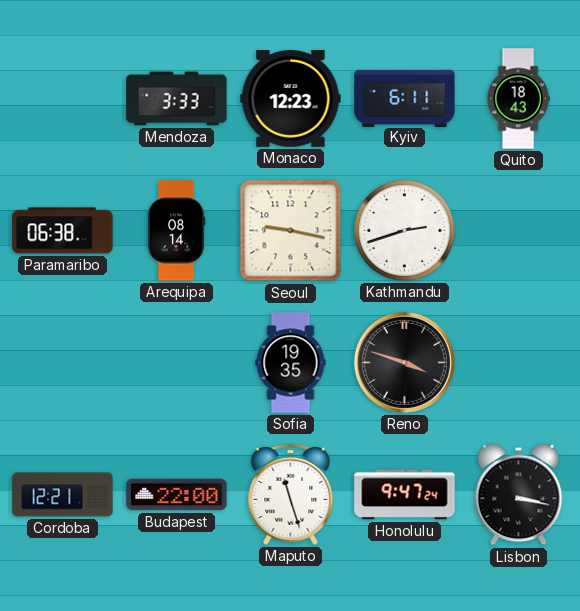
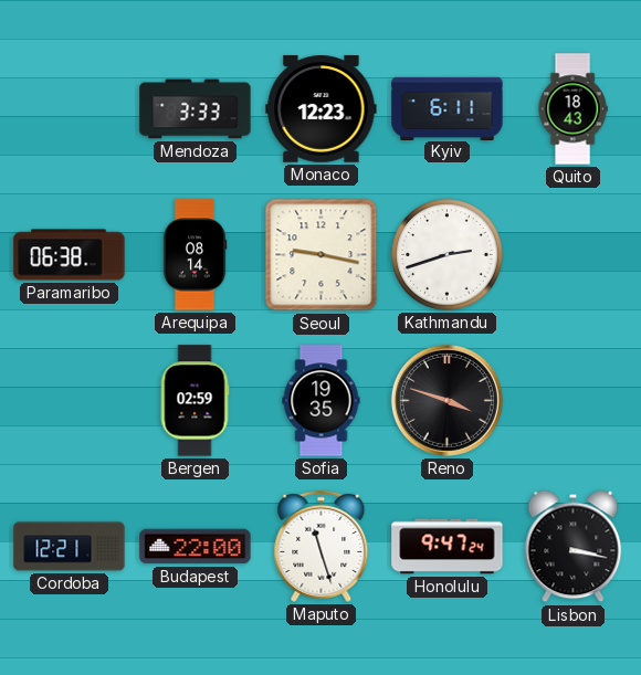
Bergen: none -> 02:59 (195, 401)
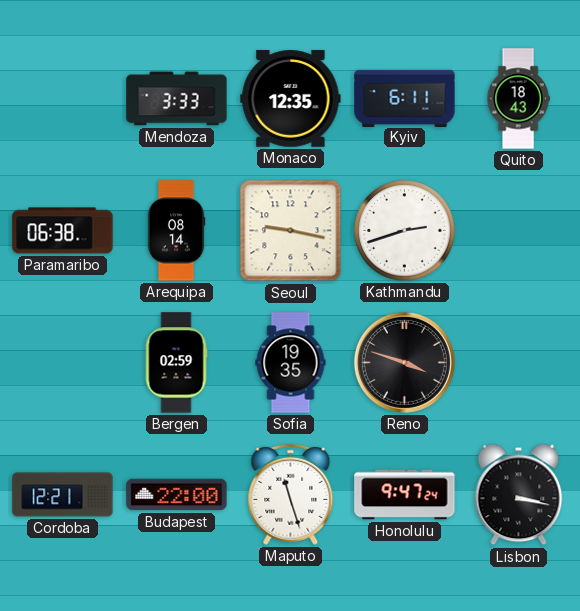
Monaco: 12:23 -> 12:35 (291, 99)
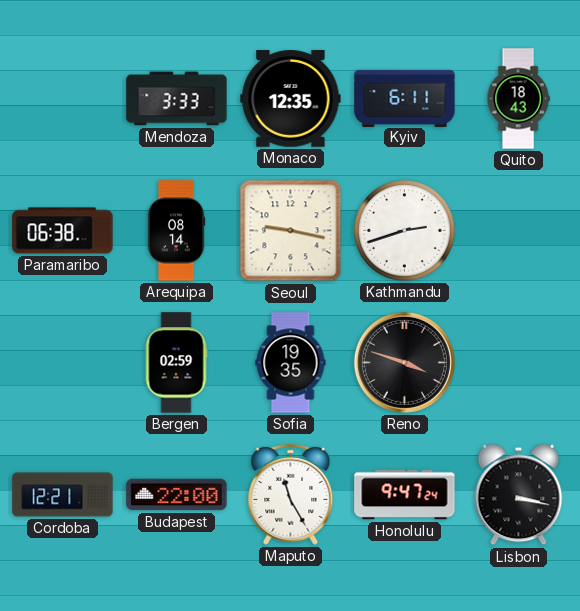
Maputo: 11:27 -> 11:25 (291, 494)
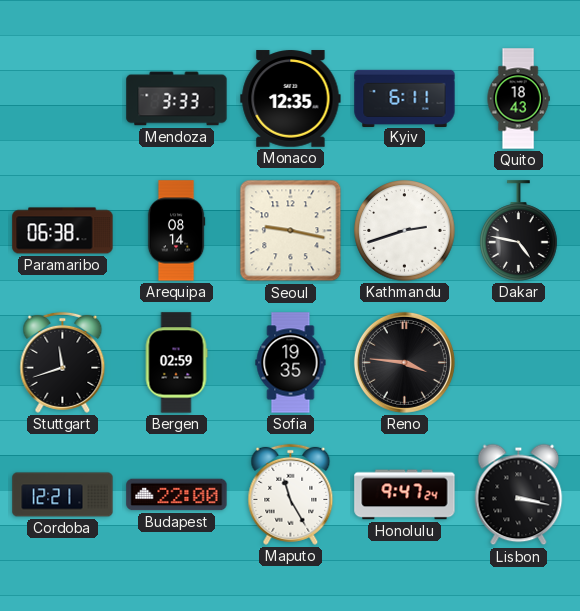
Dakar: none -> 4:47 (519, 231)
Stuttgart: none -> 11:42 (63, 362)
Reno: 3:48 -> 3:46 (404, 362)
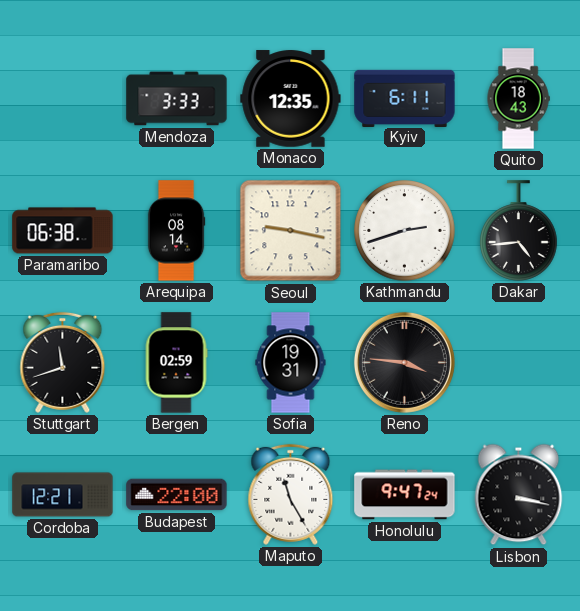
Dakar: 4:47 -> 4:44 (519, 231)
Sofia: 19:35 -> 19:31 (291, 363)
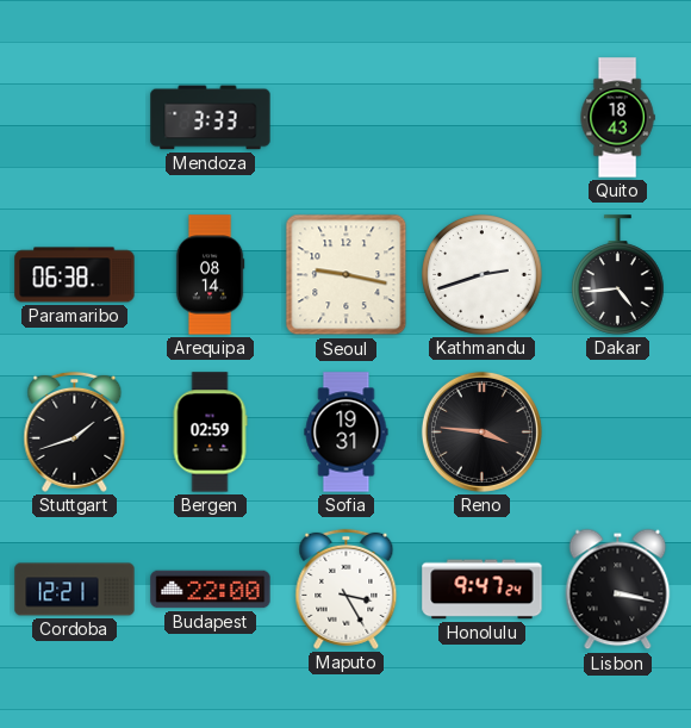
Monaco: 12:35 -> none (291, 99)
Kyiv: 6:11 -> none (405, 98)
Stuttgart: 11:42 -> 1:42 (75, 431)
Maputo: 11:25 -> 3:25 (347, 589)
